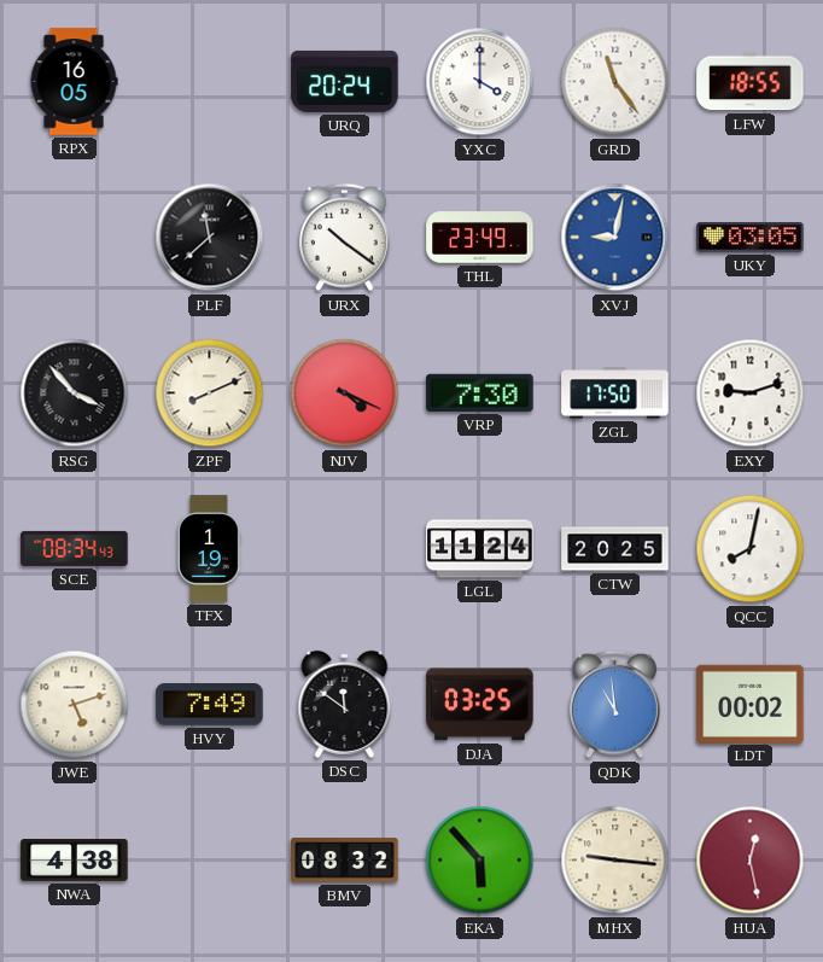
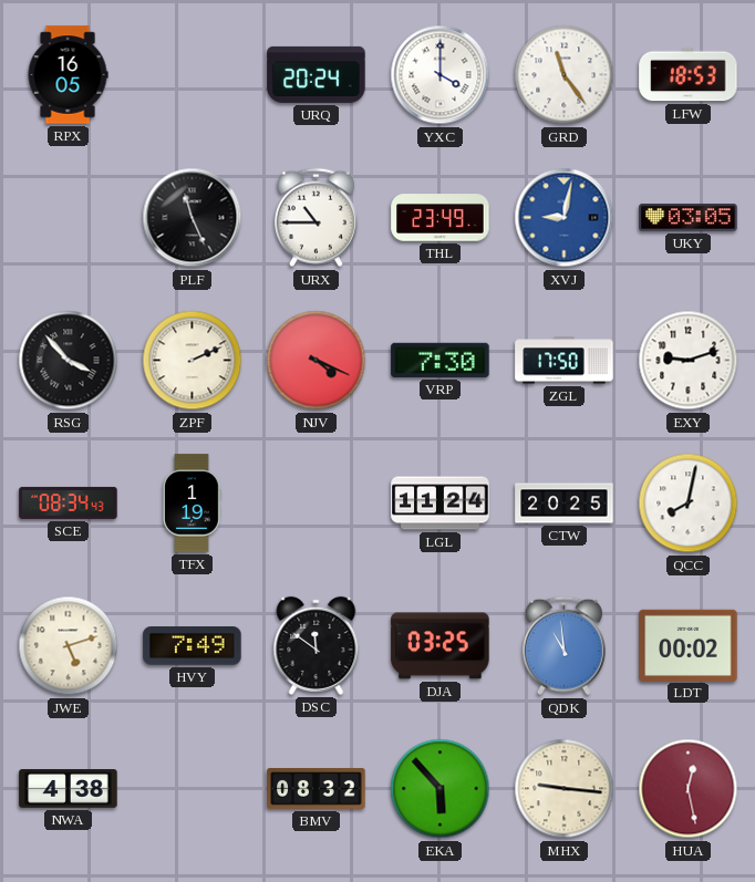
LFW: 18:55 -> 18:53 (689, 75)
PLF: 11:38 -> 11:26 (193, 218)
URX: 10:21 -> 10:45 (316, 218)
ZPF: 8:11 -> 2:11 (193, 361)
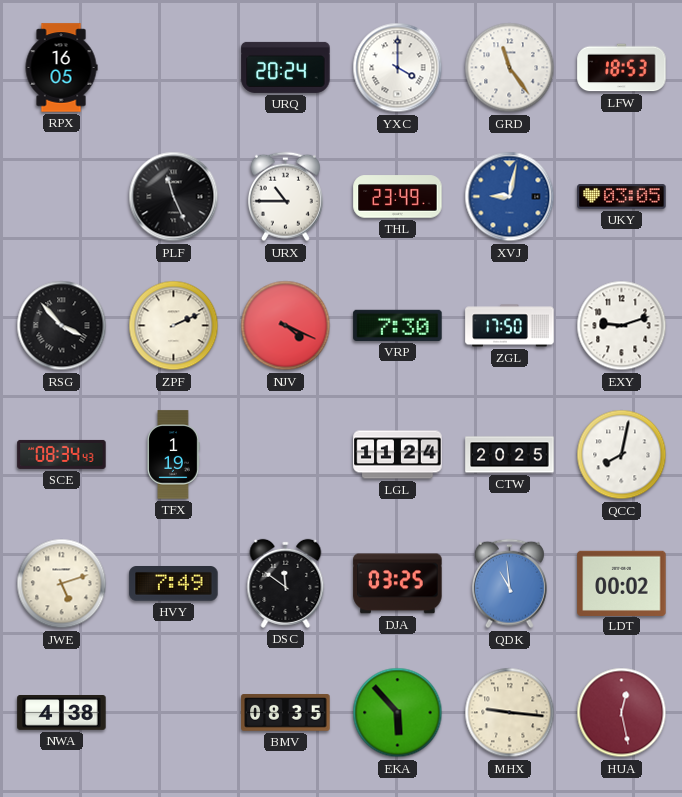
BMV: 08:32 -> 08:35 (286, 713)
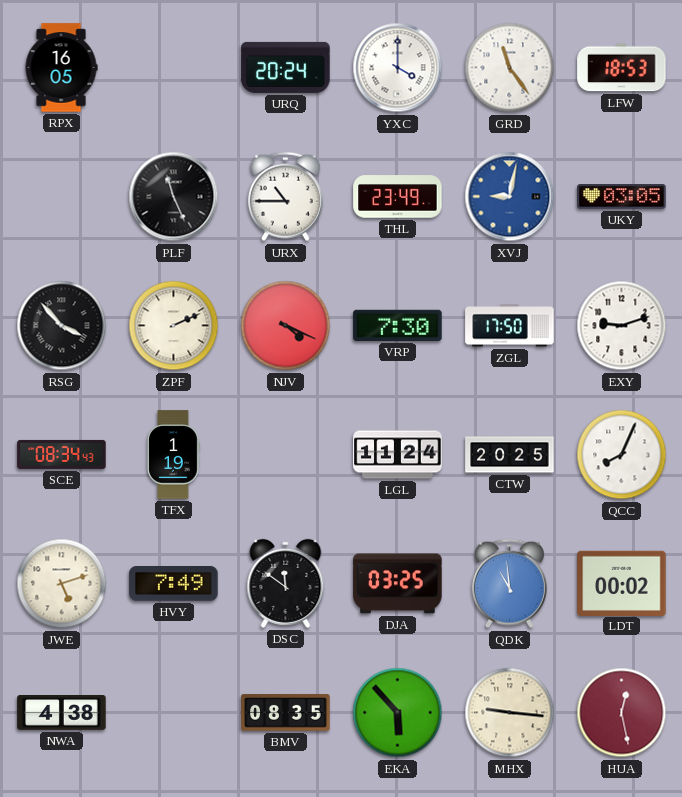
QCC: 8:02 -> 8:04 (622, 455)
